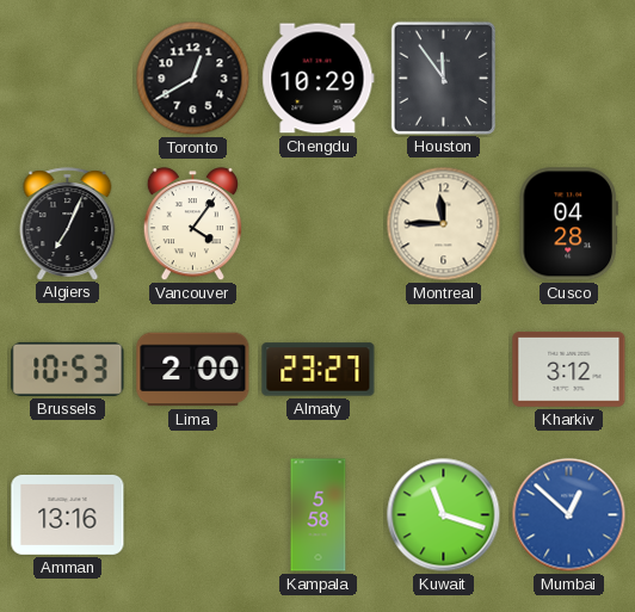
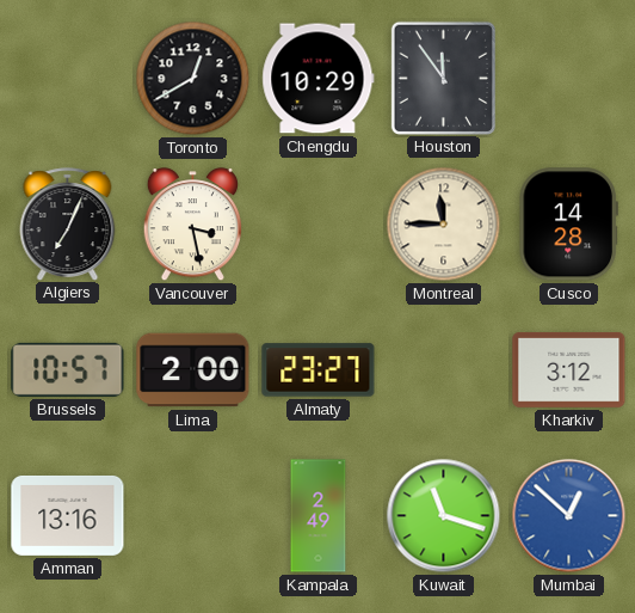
Vancouver: 4:06 -> 3:28 (192, 225)
Cusco: 04:28 -> 14:28 (568, 225)
Brussels: 10:53 -> 10:57 (68, 369)
Kampala: 5:58 -> 2:49 (319, 516)
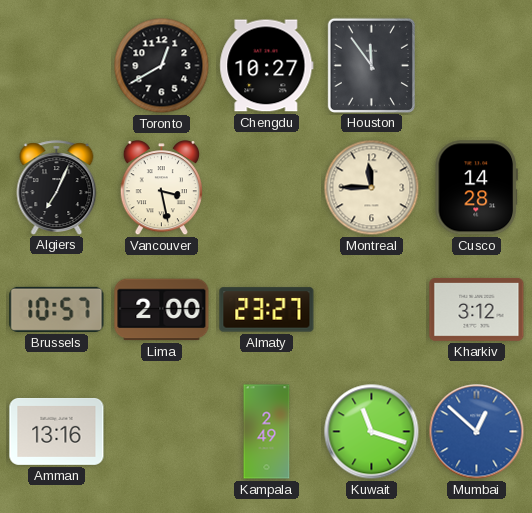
Chengdu: 10:29 -> 10:27 (267, 66)
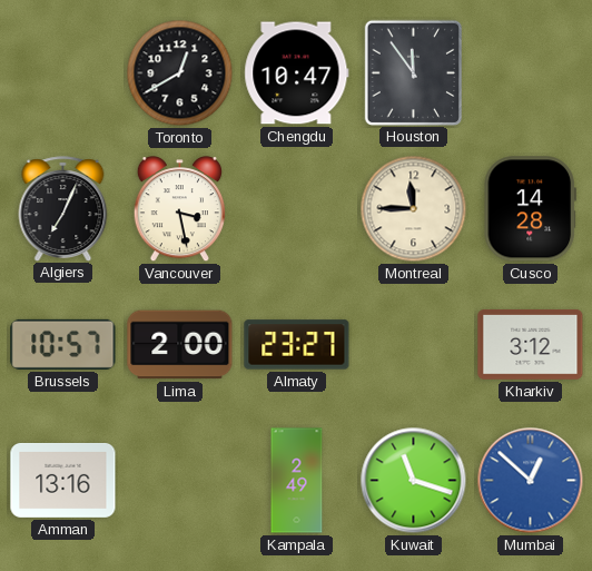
Chengdu: 10:27 -> 10:47 (297, 73)
